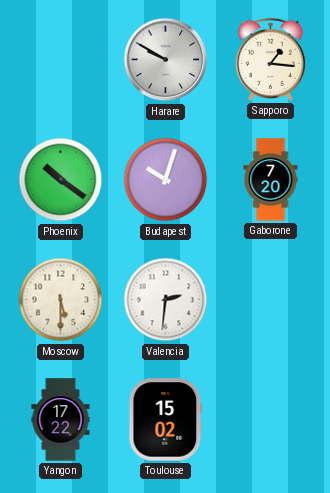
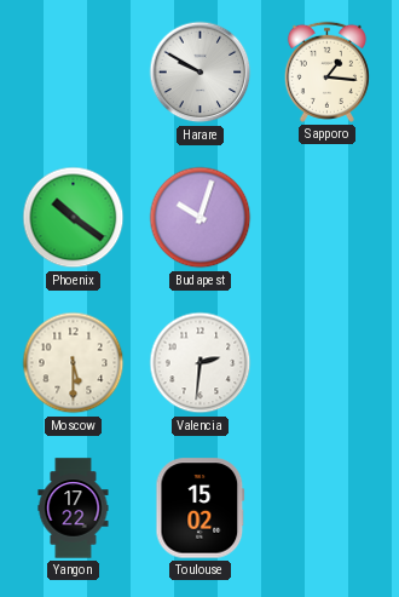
Gaborone: 7:20 -> none (271, 180)
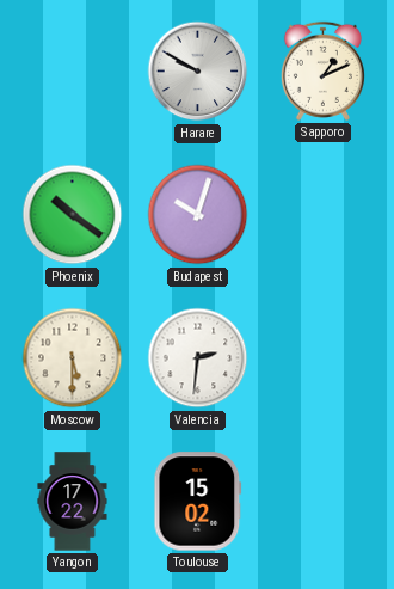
Sapporo: 1:16 -> 1:11 (322, 70)
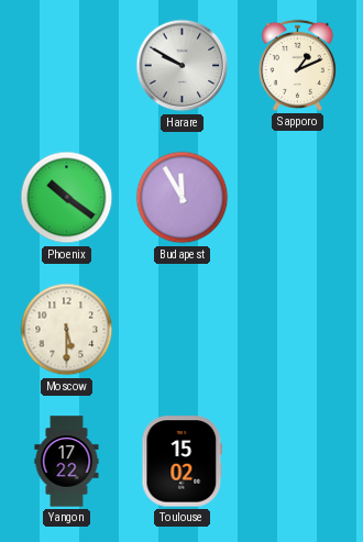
Budapest: 10:03 -> 11:55 (183, 198)
Valencia: 2:31 -> none (198, 358)
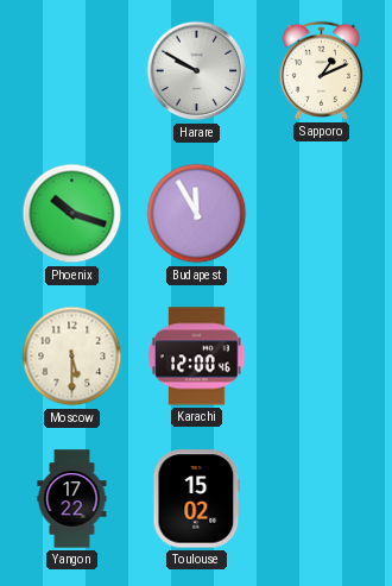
Phoenix: 10:21 -> 10:18 (72, 214)
Karachi: none -> 12:00 (197, 357)
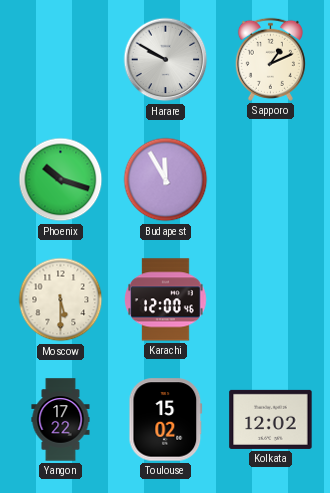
Kolkata: none -> 12:02 (271, 419)
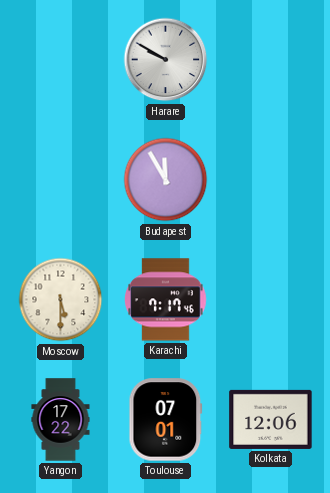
Sapporo: 1:11 -> none (270, 59)
Phoenix: 10:18 -> none (61, 180)
Karachi: 12:00 -> 7:17 (166, 300)
Toulouse: 15:02 -> 07:01 (166, 420)
Kolkata: 12:02 -> 12:06 (271, 419)
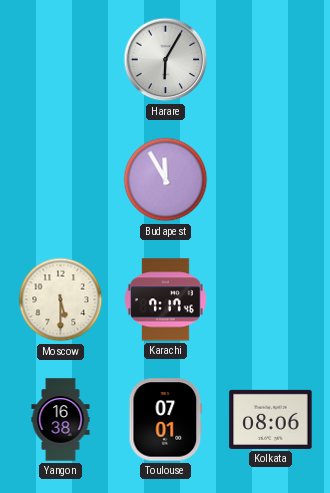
Harare: 9:50 -> 6:05 (166, 60)
Yangon: 17:22 -> 16:38 (61, 420)
Kolkata: 12:06 -> 08:06 (271, 419)
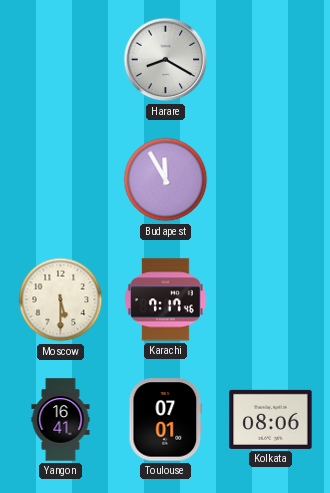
Harare: 6:05 -> 8:20 (166, 60)
Yangon: 16:38 -> 16:41 (61, 420)
